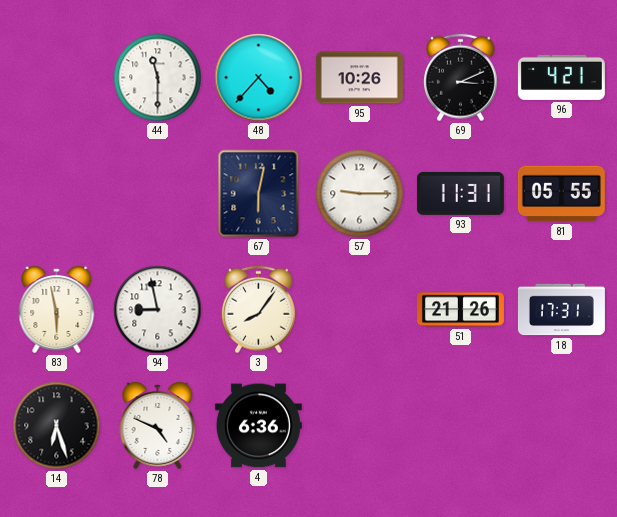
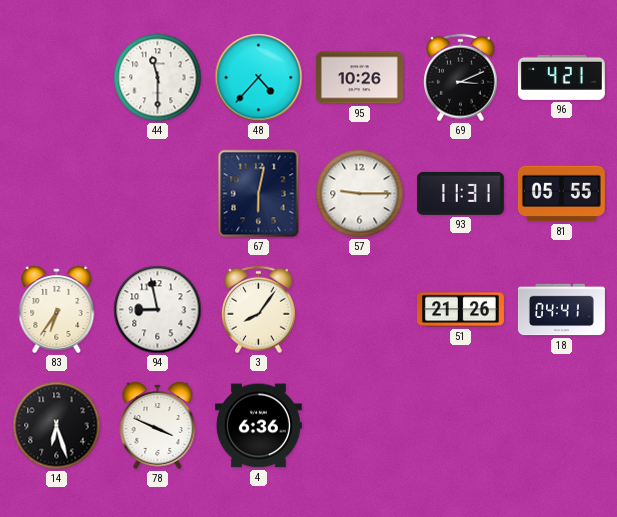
83: 5:58 -> 6:36 (57, 309)
18: 17:31 -> 04:41 (561, 310)
78: 4:49 -> 3:49 (158, 425)
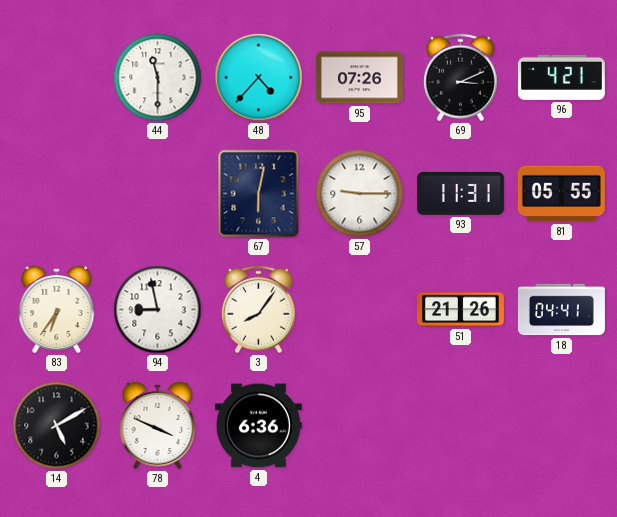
95: 10:26 -> 07:26 (359, 78)
14: 6:27 -> 5:10 (57, 426)
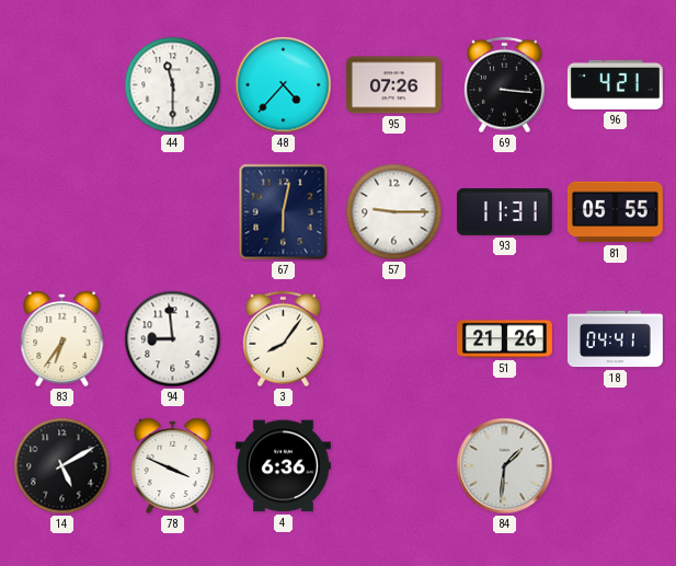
69: 3:11 -> 3:16 (505, 85)
94: 8:58 -> 8:59 (173, 339)
84: none -> 1:31 (505, 466)
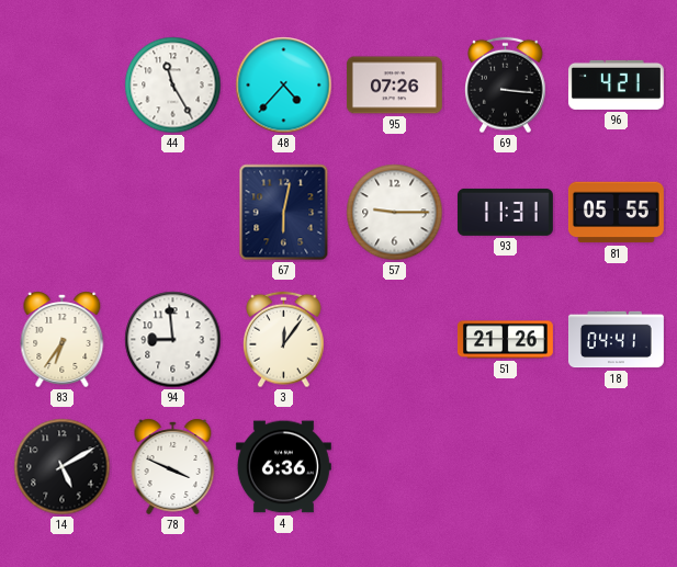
44: 11:30 -> 11:25 (173, 86)
3: 8:06 -> 12:06 (284, 340)
84: 1:31 -> none (505, 466)
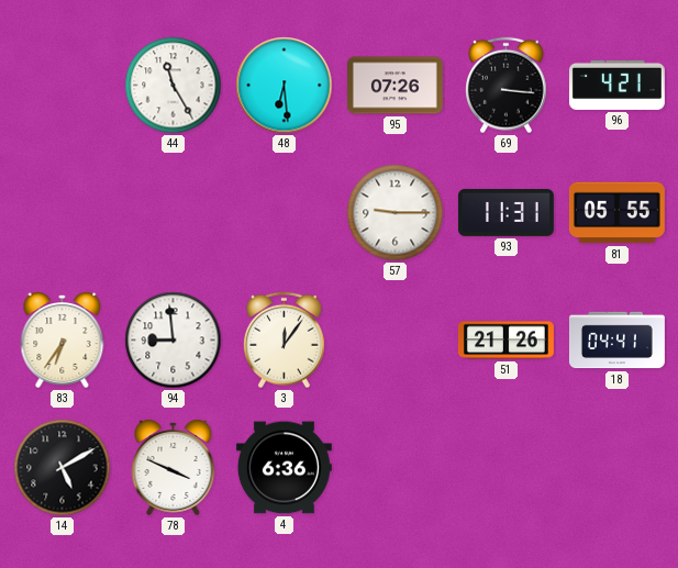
48: 4:37 -> 6:29 (285, 86)
67: 6:02 -> none (284, 213)
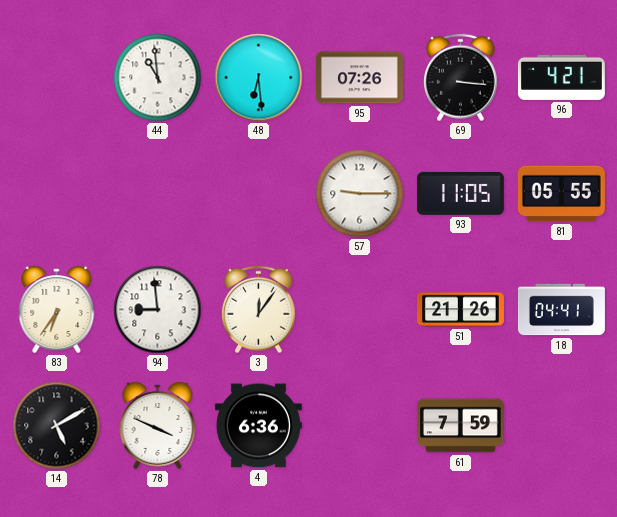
44: 11:25 -> 10:59 (158, 78)
93: 11:31 -> 11:05 (460, 193)
61: none -> 7:59 (460, 426)
